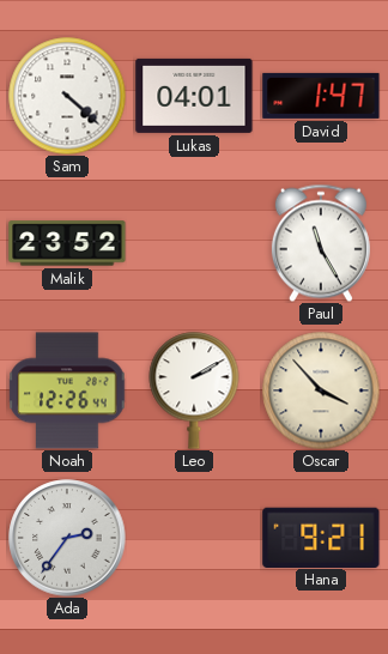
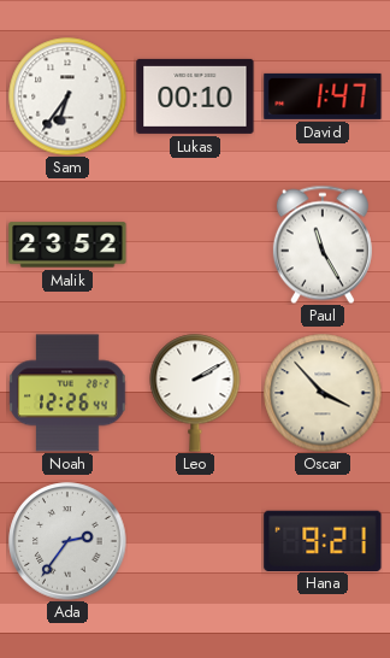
Sam: 4:22 -> 6:36 (67, 96)
Lukas: 04:01 -> 00:10 (195, 96)
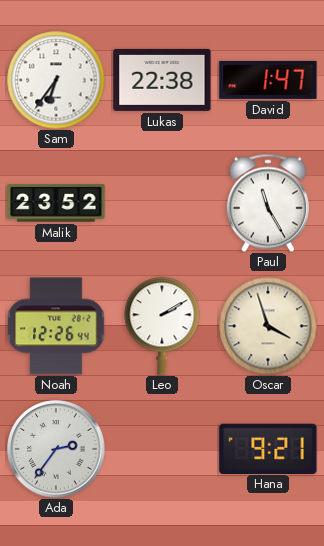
Lukas: 00:10 -> 22:38 (162, 80)
Oscar: 3:53 -> 3:57 (268, 326)
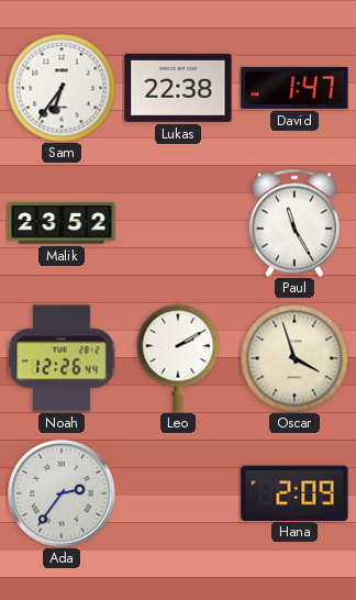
Hana: 9:21 -> 2:09 (294, 492)
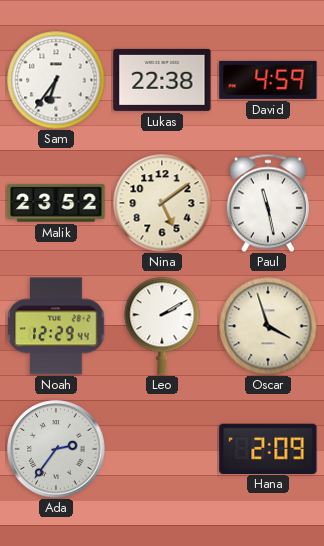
David: 1:47 -> 4:59 (268, 80)
Nina: none -> 5:09 (162, 203)
Paul: 11:25 -> 11:28 (268, 203)
Noah: 12:26 -> 12:29 (56, 326)
